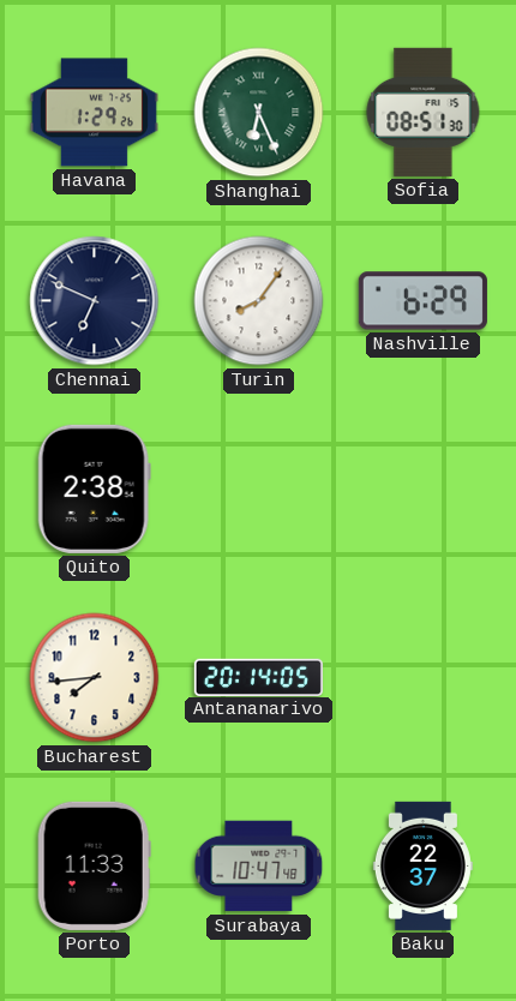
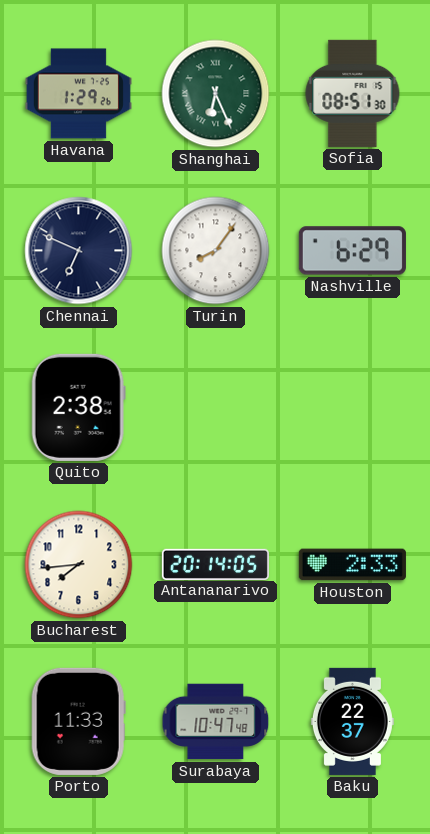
Houston: none -> 2:33 (352, 565)
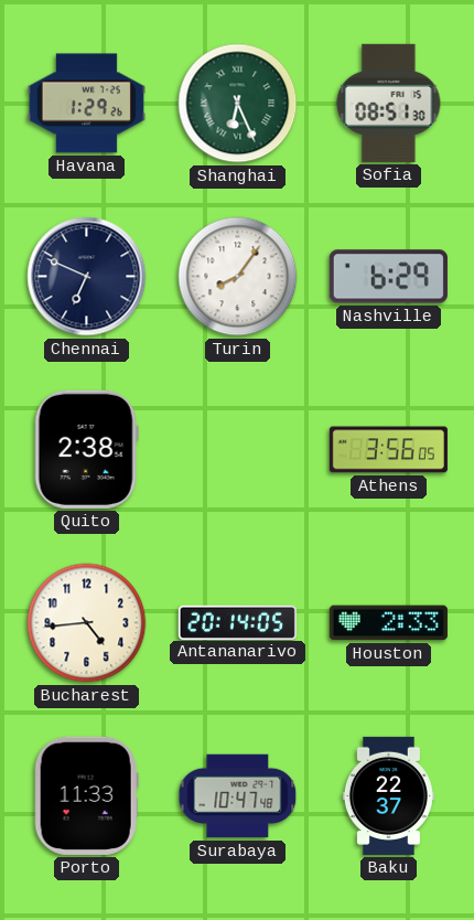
Athens: none -> 3:56 (388, 450)
Bucharest: 7:44 -> 4:44 (87, 623)
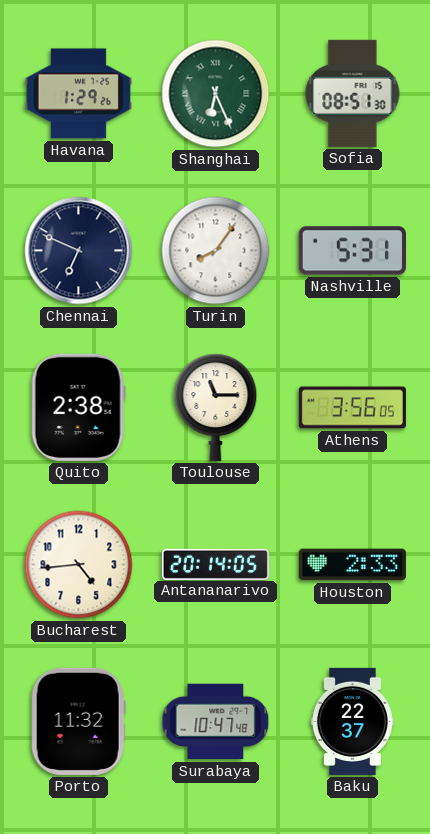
Nashville: 6:29 -> 5:31 (352, 251)
Toulouse: none -> 11:15 (216, 407)
Porto: 11:33 -> 11:32 (78, 721)
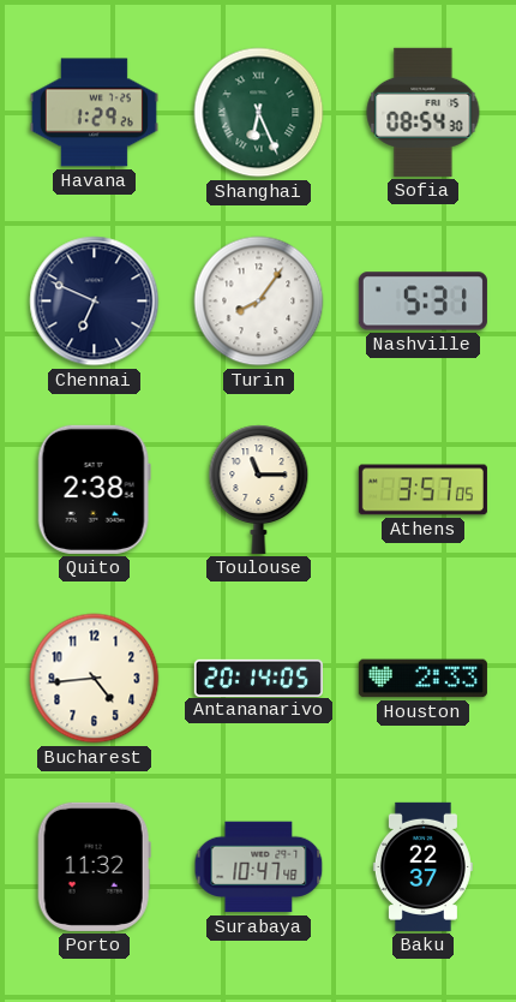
Sofia: 08:51 -> 08:54 (424, 112)
Athens: 3:56 -> 3:57 (422, 490)
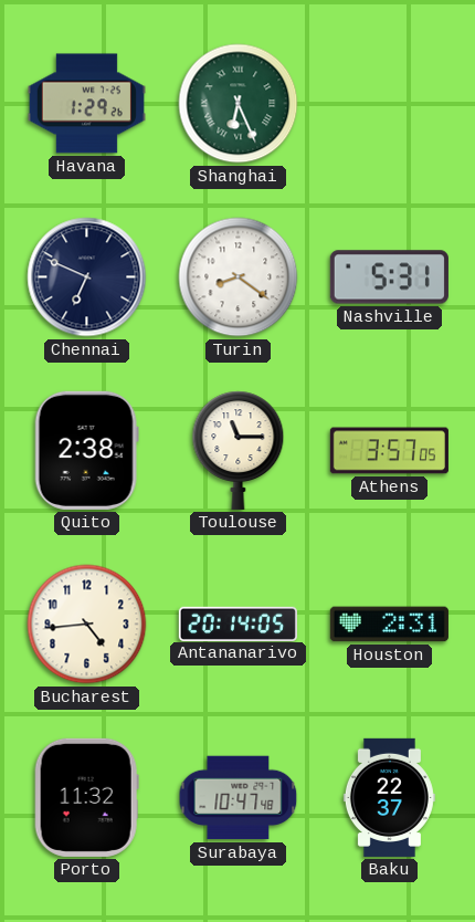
Sofia: 08:54 -> none (424, 112)
Turin: 8:06 -> 8:21 (239, 277)
Houston: 2:33 -> 2:31 (389, 625)
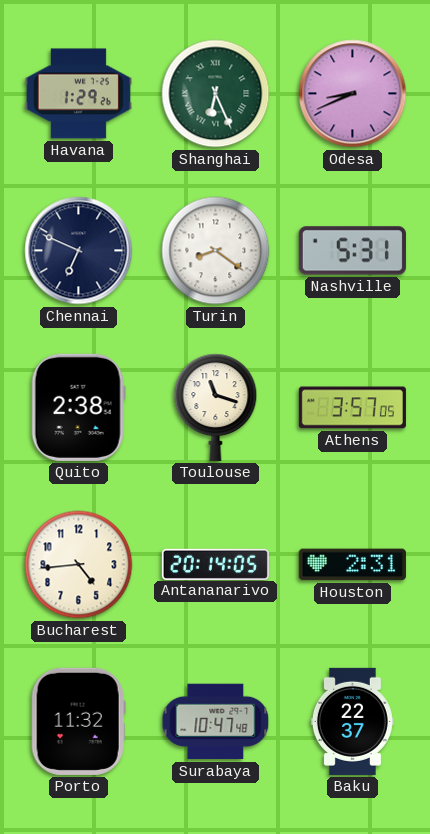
Odesa: none -> 8:41 (353, 94)
Toulouse: 11:15 -> 11:18 (216, 407)
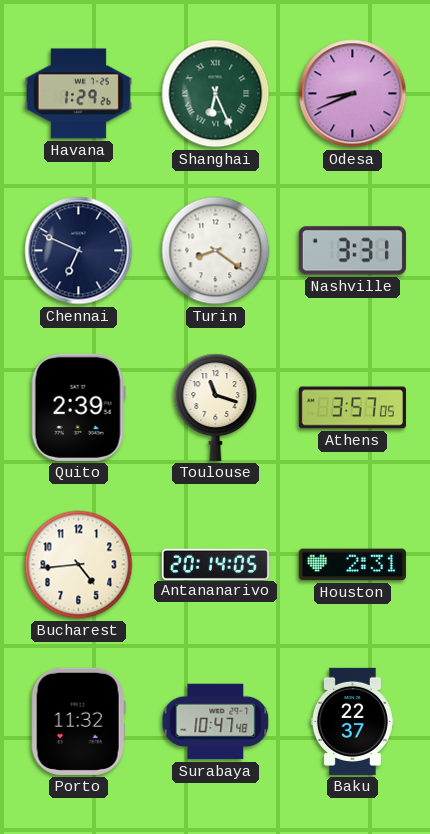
Nashville: 5:31 -> 3:31 (352, 251)
Quito: 2:38 -> 2:39 (78, 407)
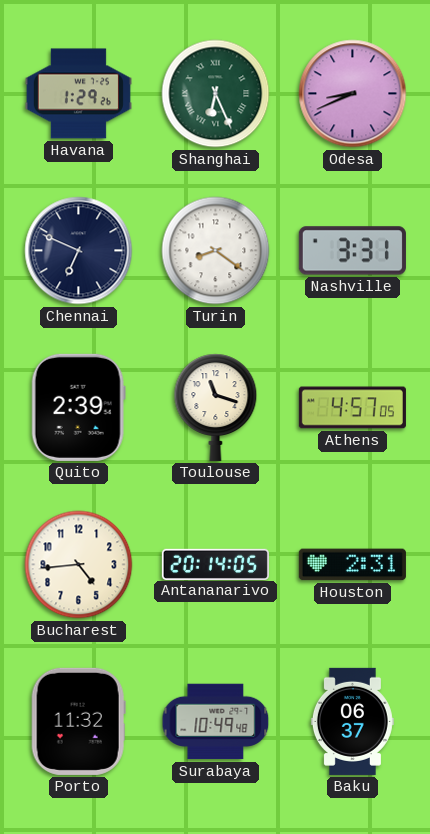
Athens: 3:57 -> 4:57 (352, 408)
Surabaya: 10:47 -> 10:49 (216, 722)
Baku: 22:37 -> 06:37 (352, 721)
